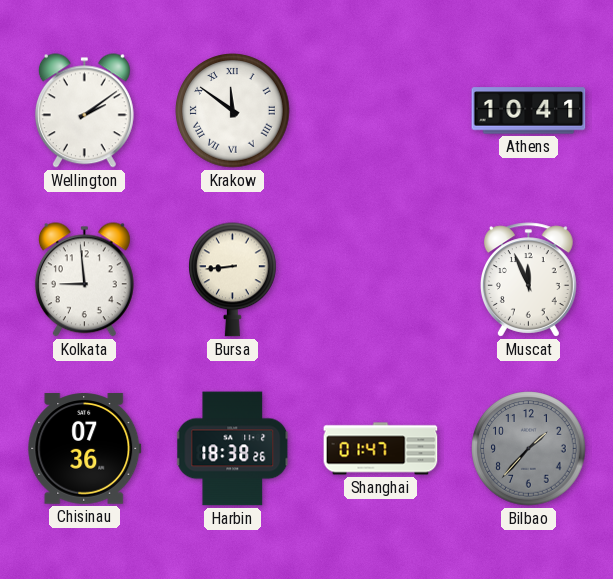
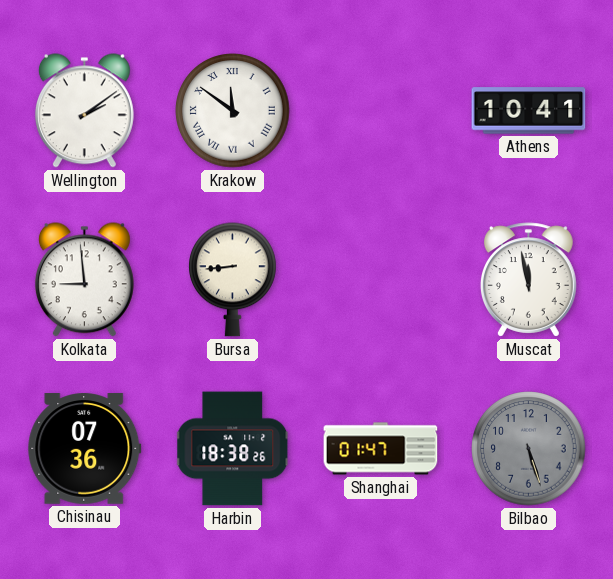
Muscat: 11:56 -> 11:58 (528, 280)
Bilbao: 1:37 -> 5:27 (529, 449)
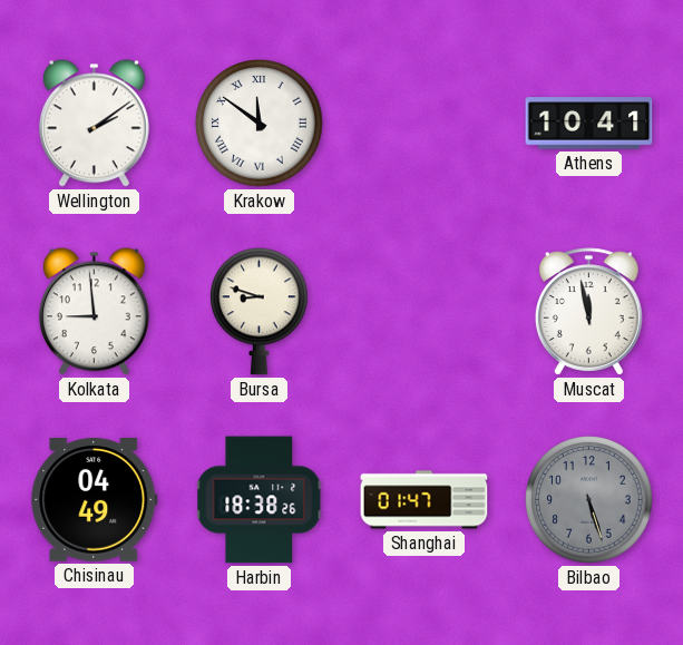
Bursa: 8:44 -> 8:48 (260, 312)
Chisinau: 07:36 -> 04:49 (95, 500)
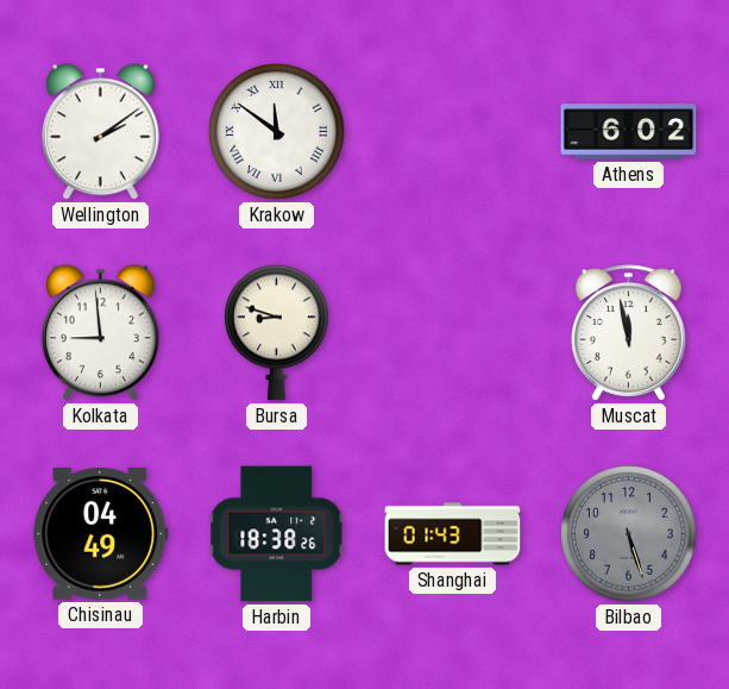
Athens: 10:41 -> 6:02 (629, 132)
Shanghai: 01:47 -> 01:43 (453, 534)
